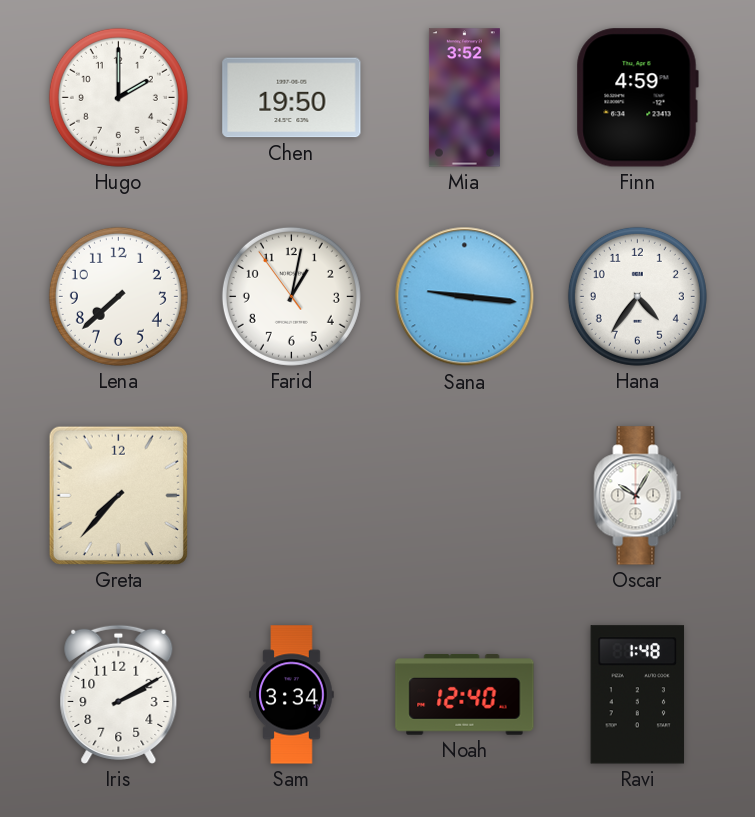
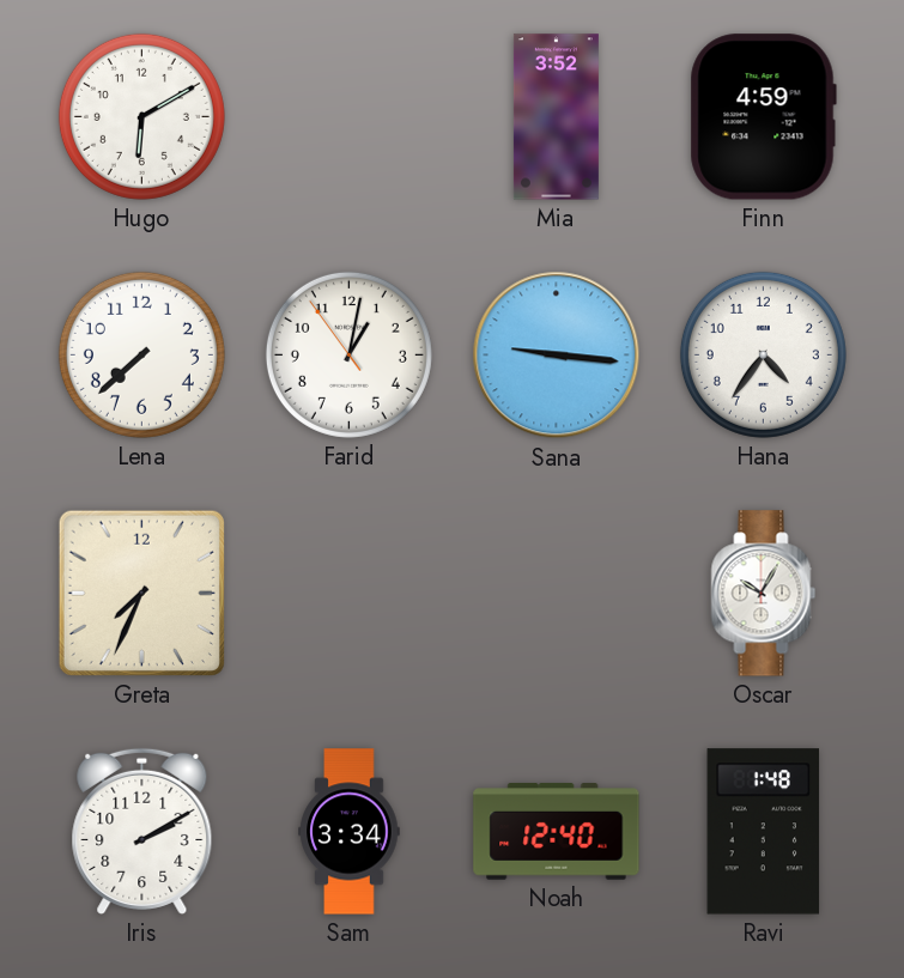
Hugo: 2:00 -> 6:10 (141, 116)
Chen: 19:50 -> none (292, 98)
Greta: 7:37 -> 7:34 (141, 593)
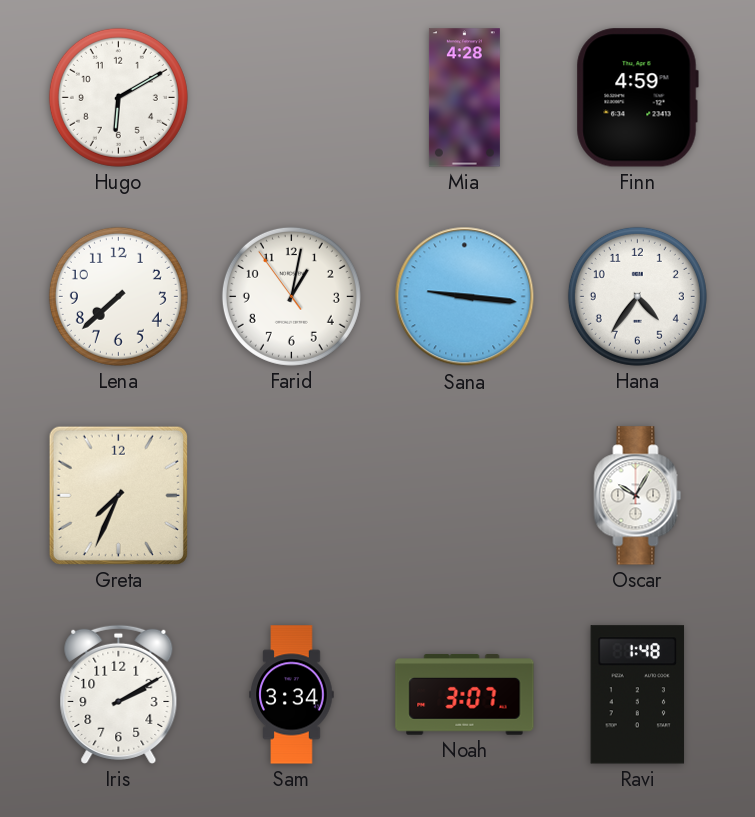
Mia: 3:52 -> 4:28 (464, 98)
Noah: 12:40 -> 3:07 (465, 695)
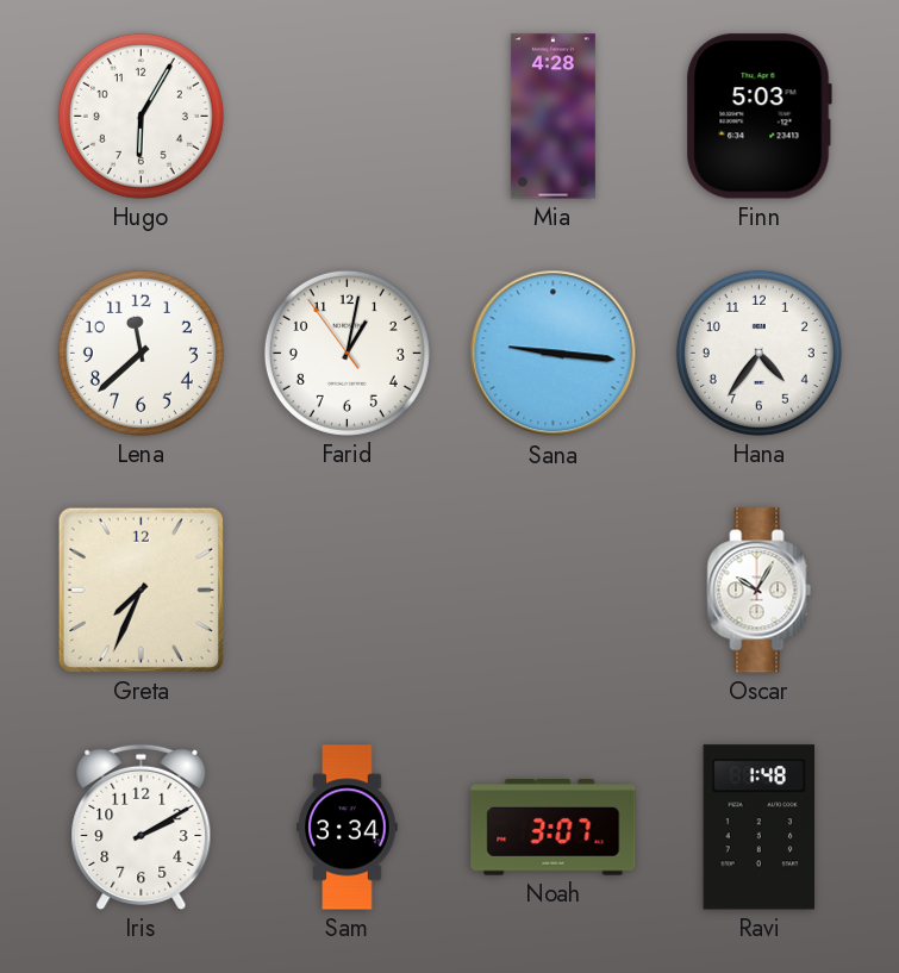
Hugo: 6:10 -> 6:05 (141, 116)
Finn: 4:59 -> 5:03 (758, 117)
Lena: 7:38 -> 11:38 (141, 353)
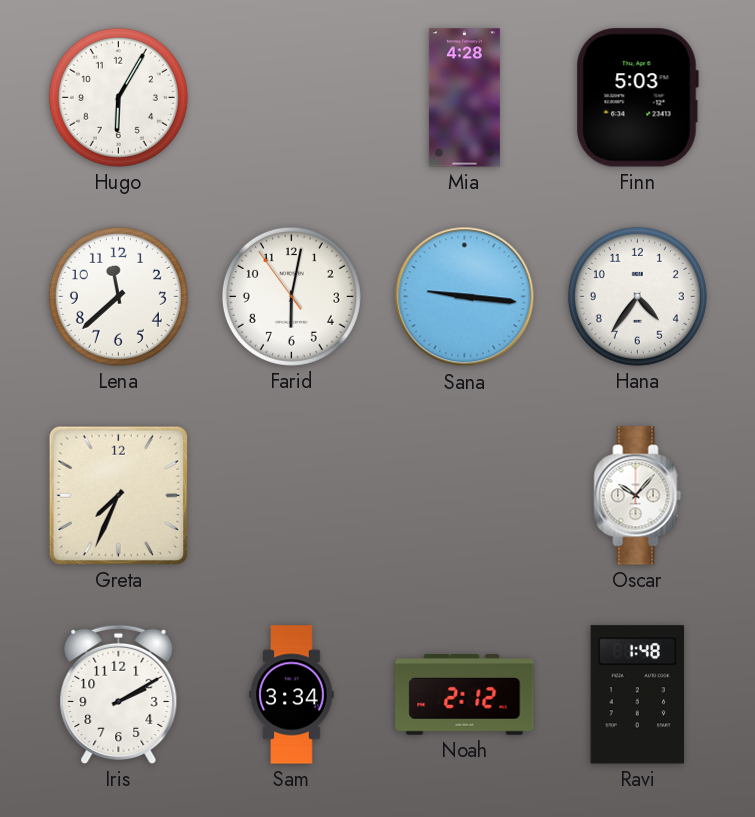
Farid: 1:01 -> 6:01 (291, 296)
Oscar: 10:05 -> 10:07 (638, 496)
Noah: 3:07 -> 2:12 (465, 695)
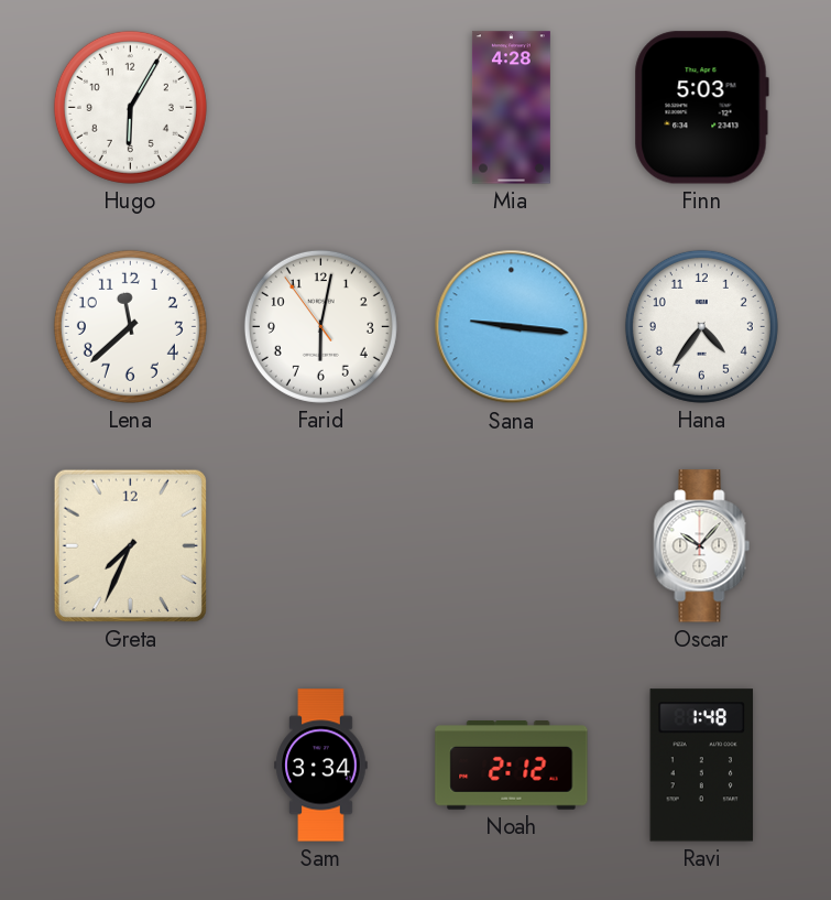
Iris: 2:10 -> none (119, 694)
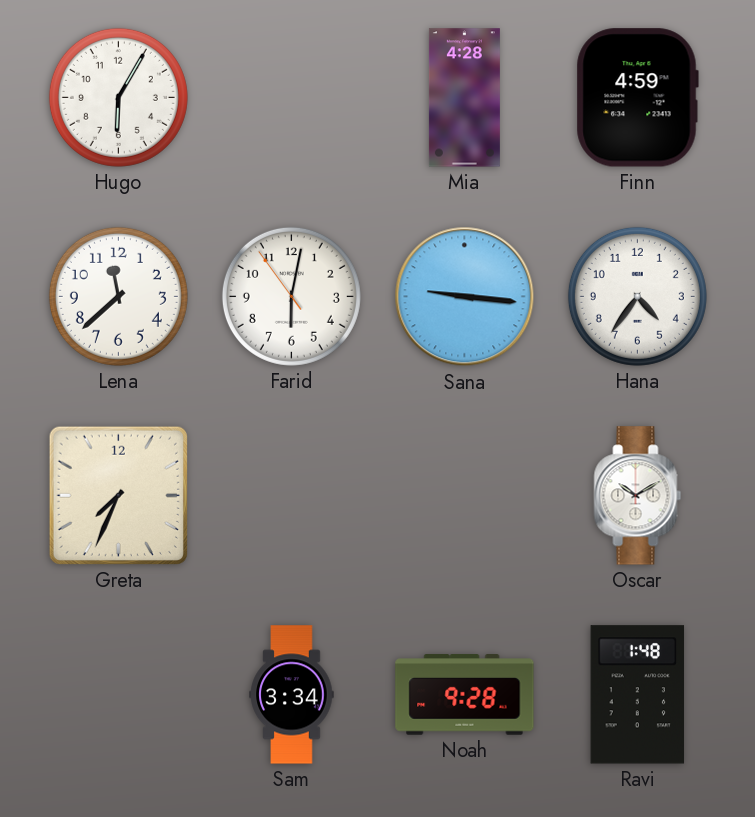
Finn: 5:03 -> 4:59 (637, 98)
Oscar: 10:07 -> 10:10 (638, 496)
Noah: 2:12 -> 9:28 (465, 695)
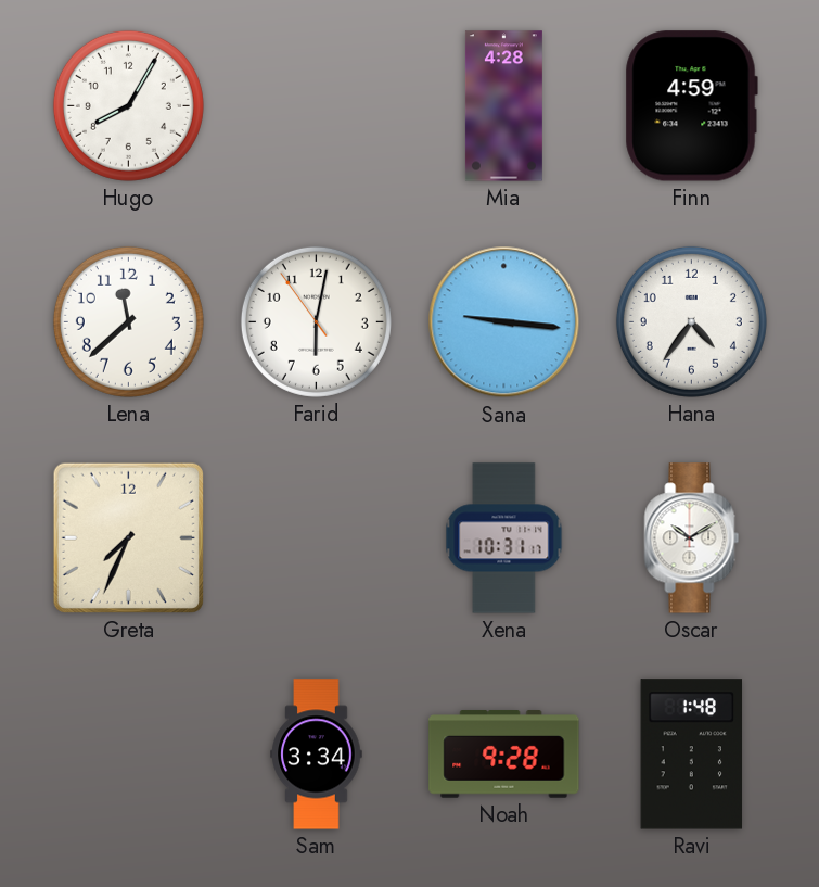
Hugo: 6:05 -> 8:05 (128, 105)
Xena: none -> 10:31 (504, 538)
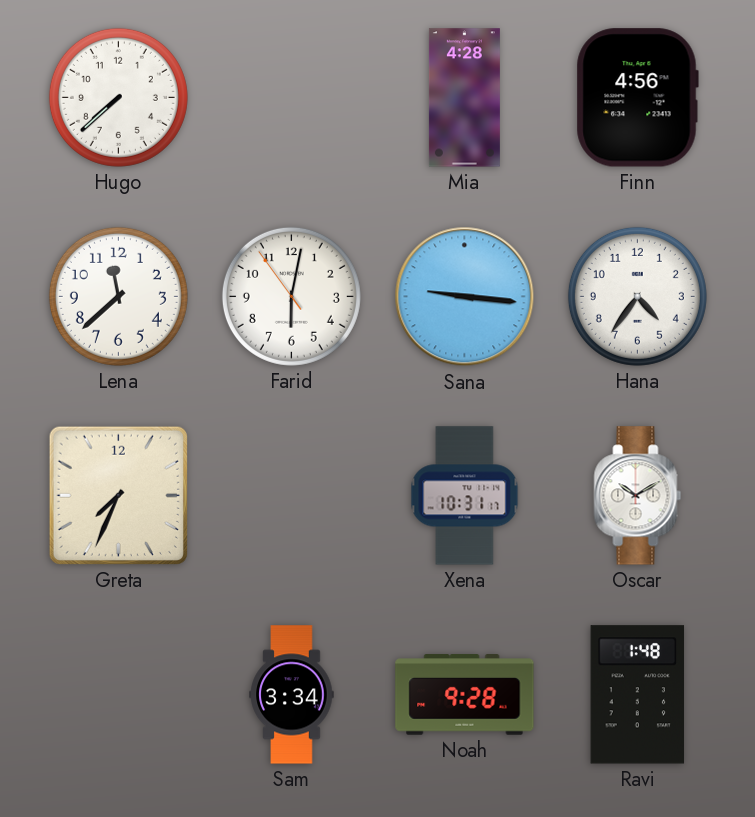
Hugo: 8:05 -> 7:38 (118, 97)
Finn: 4:59 -> 4:56 (637, 98)
